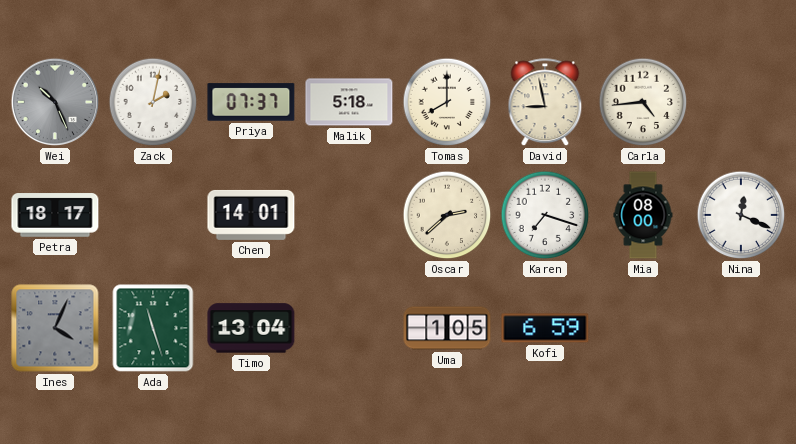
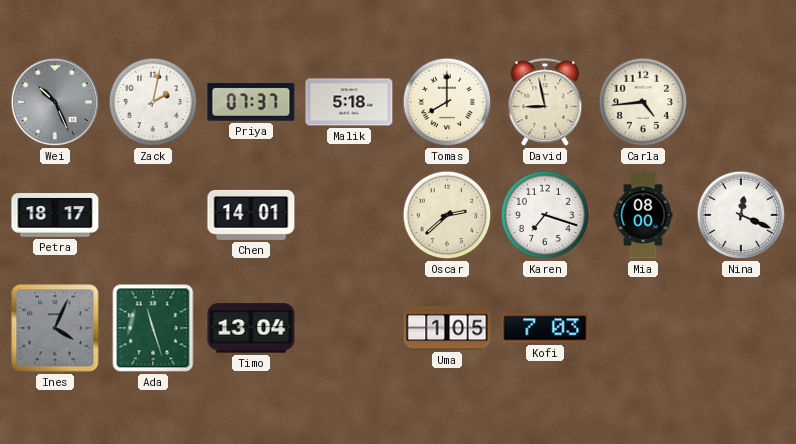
Kofi: 6:59 -> 7:03 (545, 328)
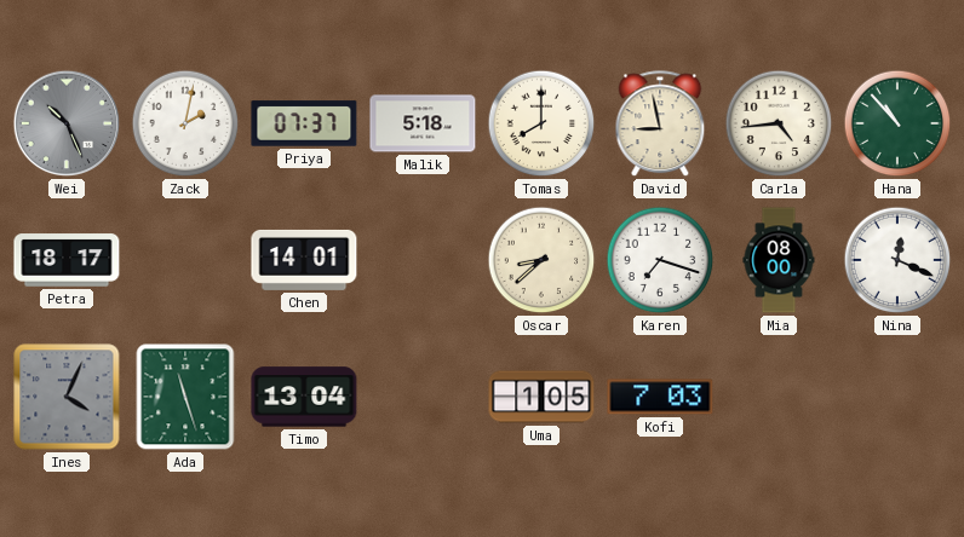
Hana: none -> 10:53 (897, 123)
Oscar: 2:38 -> 8:38 (541, 260)
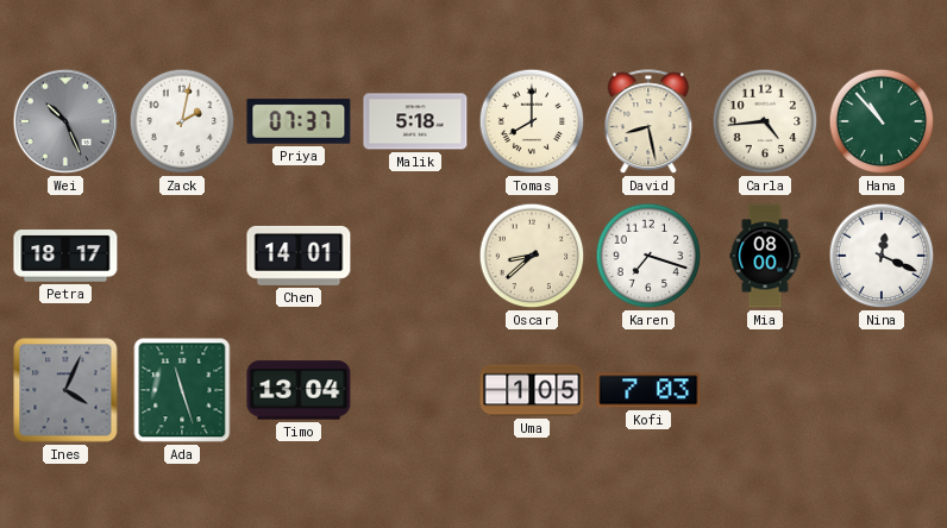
David: 8:58 -> 8:28 (648, 122)
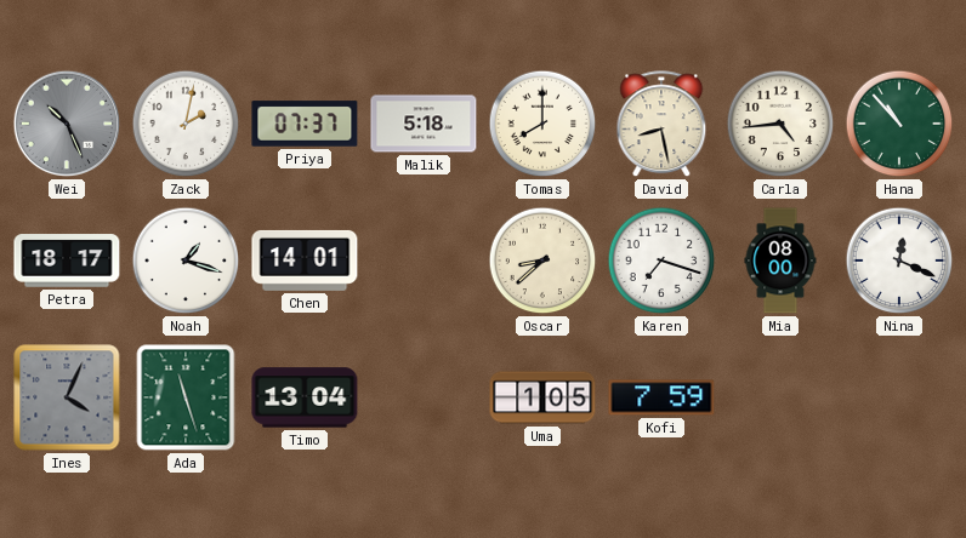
Noah: none -> 1:18 (186, 261)
Kofi: 7:03 -> 7:59 (661, 397)
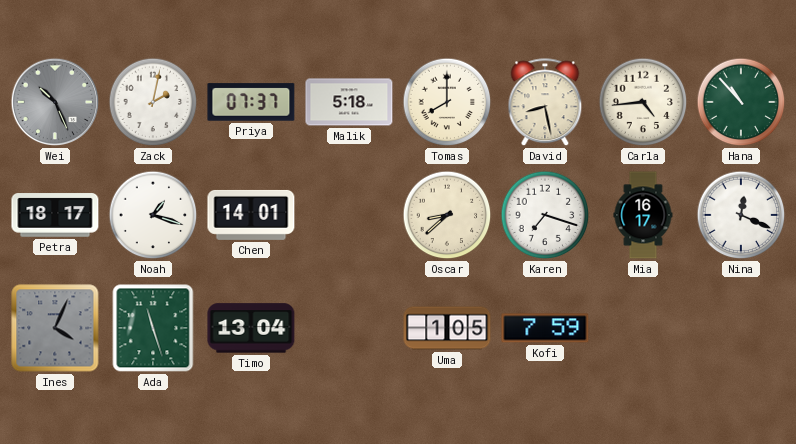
Mia: 08:00 -> 16:17 (643, 215)
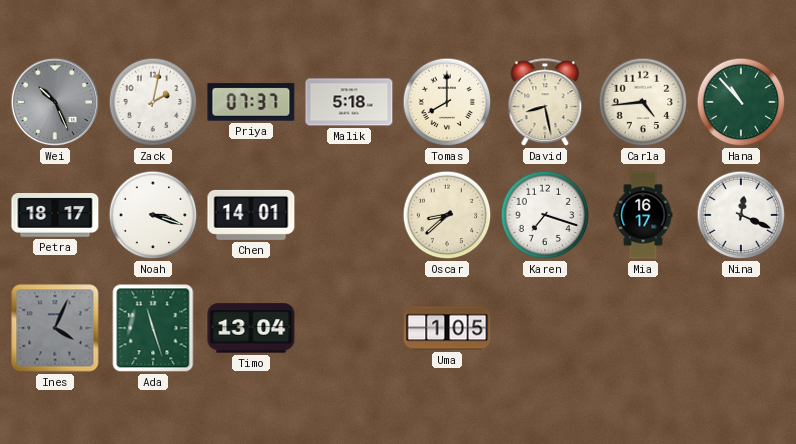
Noah: 1:18 -> 3:18 (153, 215)
Kofi: 7:59 -> none (545, 328)
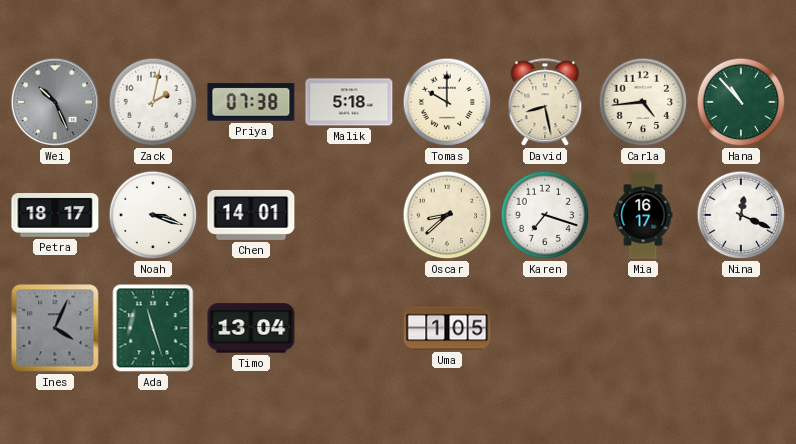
Priya: 07:37 -> 07:38 (251, 102)
Tomas: 8:00 -> 10:00 (447, 102)
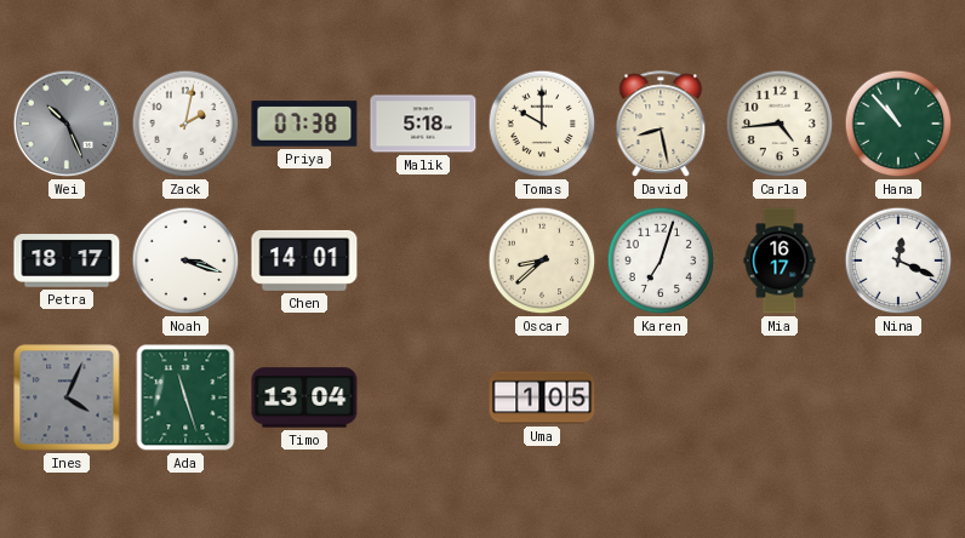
Karen: 7:18 -> 7:03 (661, 261)
